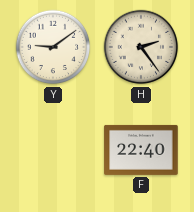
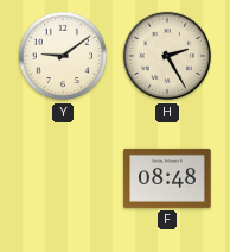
H: 2:24 -> 2:25 (167, 56)
F: 22:40 -> 08:48 (167, 178)
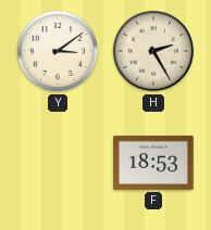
Y: 9:09 -> 3:09 (58, 51)
F: 08:48 -> 18:53 (153, 163)
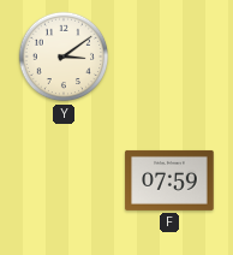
H: 2:25 -> none (153, 51)
F: 18:53 -> 07:59 (169, 180)
